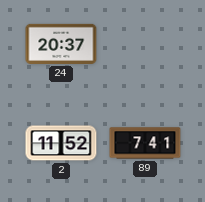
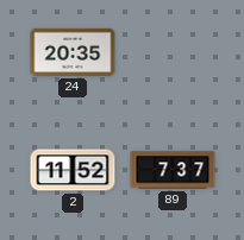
24: 20:37 -> 20:35 (73, 52)
89: 7:41 -> 7:37 (173, 170)
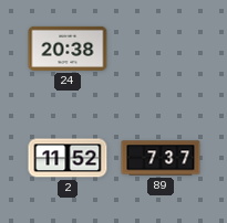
24: 20:35 -> 20:38 (68, 49)
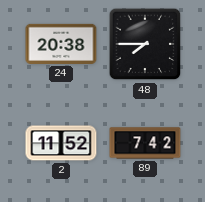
48: none -> 7:45 (145, 44)
89: 7:37 -> 7:42 (145, 143)
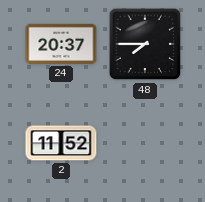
24: 20:38 -> 20:37 (61, 44)
89: 7:42 -> none (145, 143)
